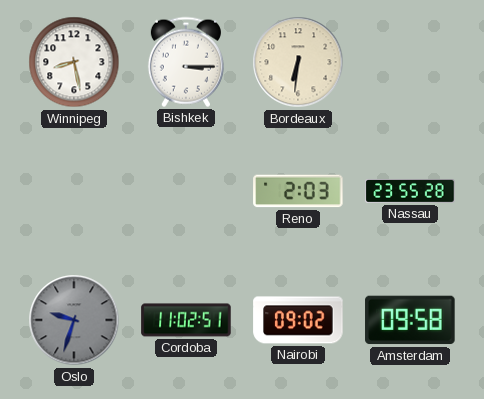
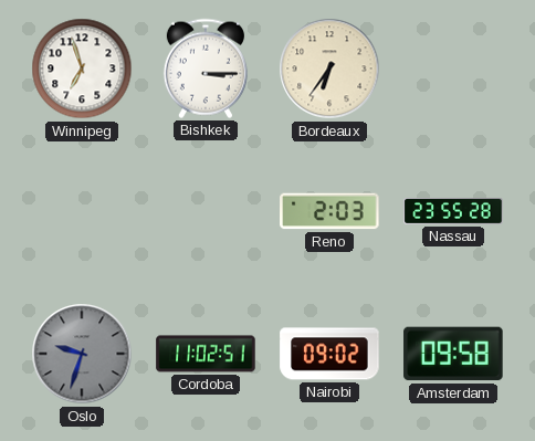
Winnipeg: 8:28 -> 6:57 (82, 69)
Bordeaux: 6:31 -> 6:36 (329, 69)
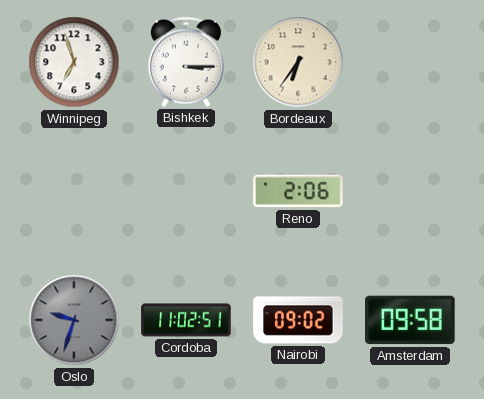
Reno: 2:03 -> 2:06 (298, 191)
Nassau: 23:55 -> none (453, 212)
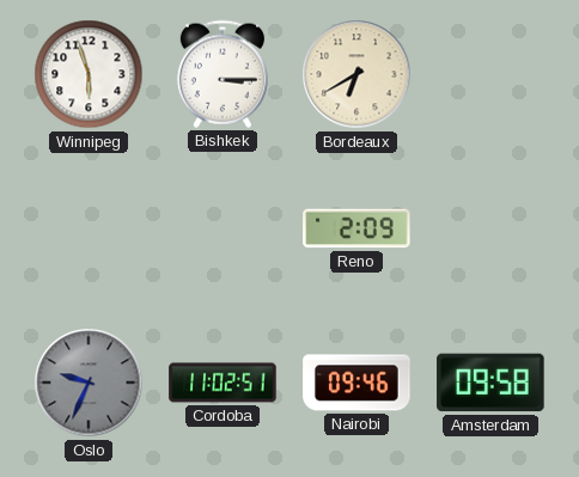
Winnipeg: 6:57 -> 5:57 (89, 74)
Bordeaux: 6:36 -> 6:40 (356, 74)
Reno: 2:06 -> 2:09 (356, 228)
Oslo: 9:33 -> 9:34 (89, 383)
Nairobi: 09:02 -> 09:46 (356, 383)
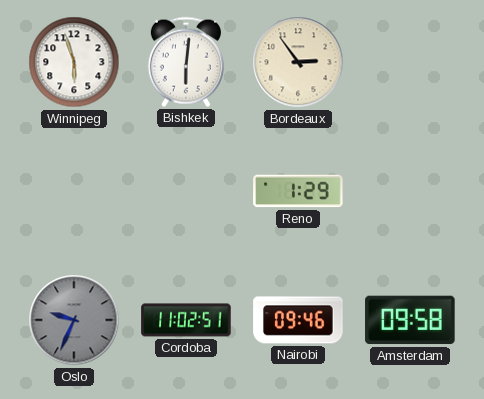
Bishkek: 3:15 -> 6:01 (186, 62)
Bordeaux: 6:40 -> 2:54 (298, 62)
Reno: 2:09 -> 1:29 (298, 191)
